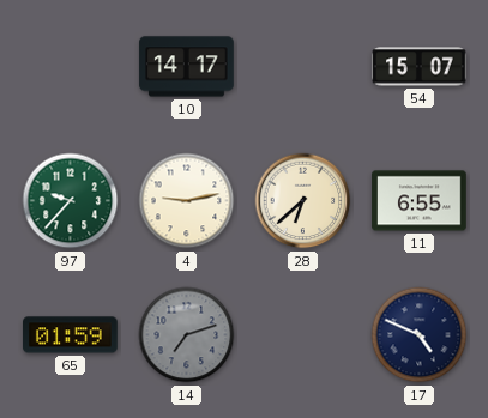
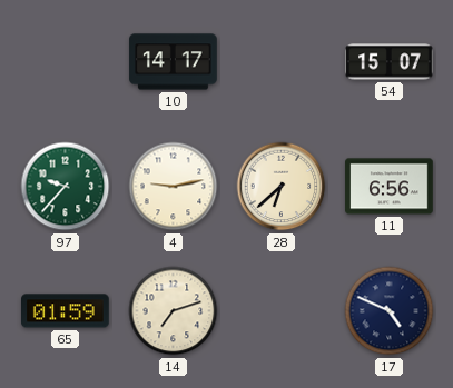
11: 6:55 -> 6:56 (390, 187)
14 dial: grey -> cream (174, 311)
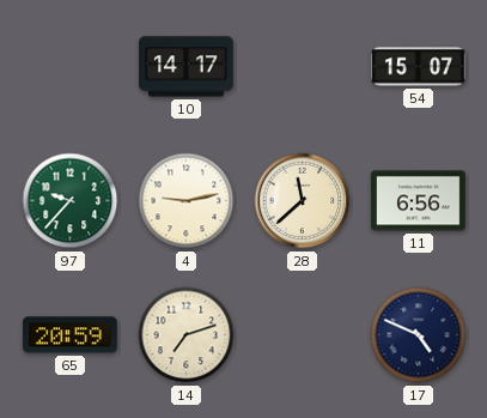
28: 6:38 -> 11:38 (303, 201)
65: 01:59 -> 20:59 (71, 335)
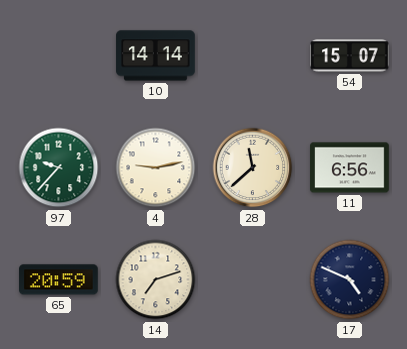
10: 14:17 -> 14:14 (156, 56)
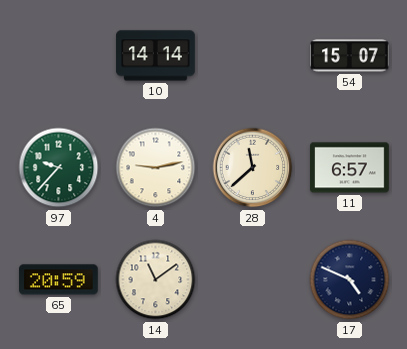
11: 6:56 -> 6:57 (350, 168)
14: 7:12 -> 11:09 (156, 280)
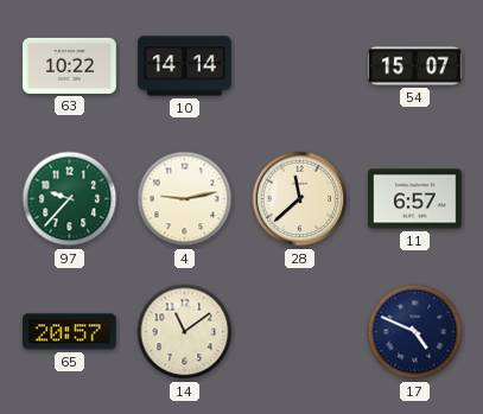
63: none -> 10:22 (70, 65)
65: 20:59 -> 20:57 (70, 332)
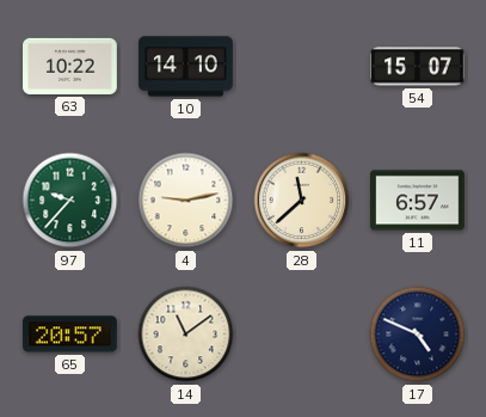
10: 14:14 -> 14:10 (186, 67)
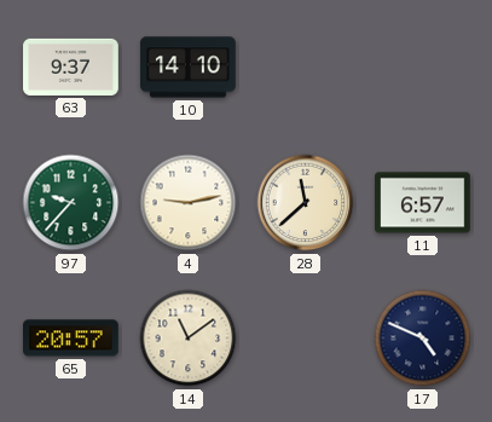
63: 10:22 -> 9:37 (71, 67)
54: 15:07 -> none (418, 67)
